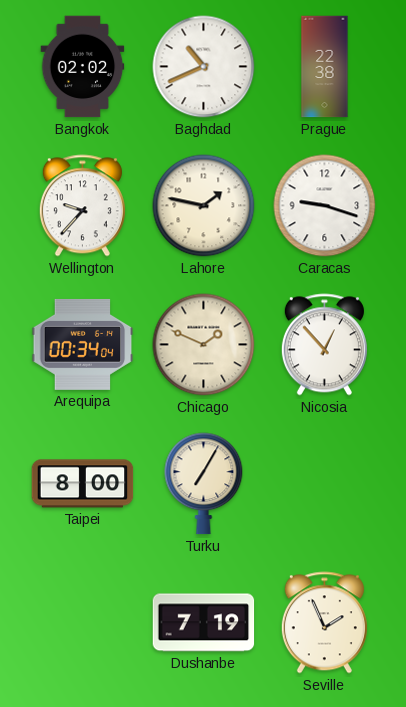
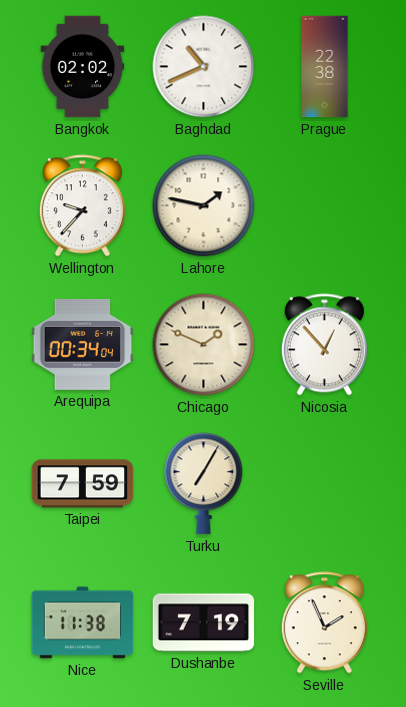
Caracas: 9:18 -> none (325, 206)
Taipei: 8:00 -> 7:59 (83, 484)
Nice: none -> 11:38 (83, 623)
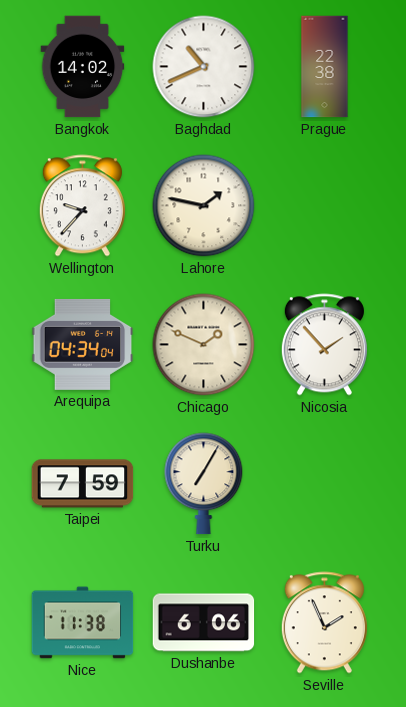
Bangkok: 02:02 -> 14:02 (83, 67)
Arequipa: 00:34 -> 04:34 (83, 344)
Nicosia: 12:53 -> 1:53 (324, 345)
Dushanbe: 7:19 -> 6:06 (204, 623)
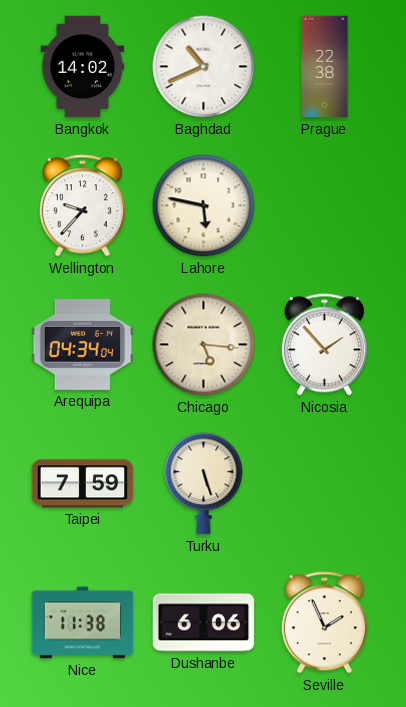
Lahore: 1:47 -> 5:47 (204, 206)
Chicago: 1:49 -> 5:16 (204, 345)
Turku: 7:05 -> 5:27 (204, 484)
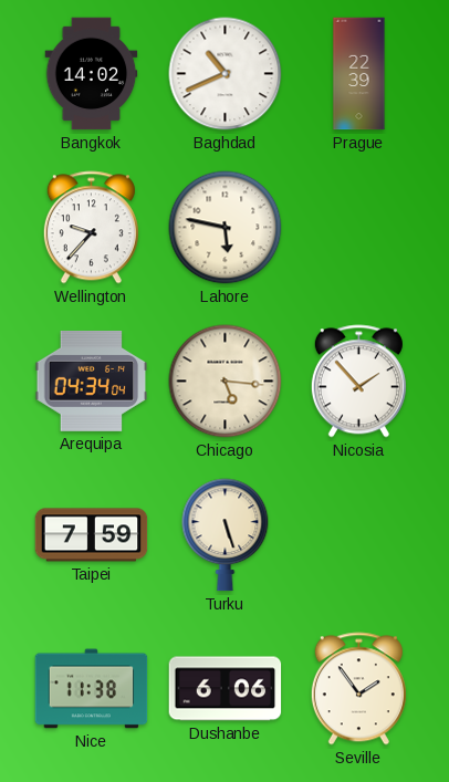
Prague: 22:38 -> 22:39 (359, 74)
Seville: 1:56 -> 1:54 (358, 689)
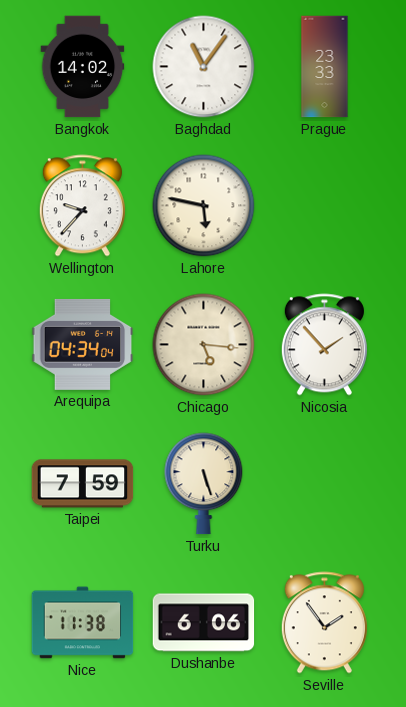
Baghdad: 10:41 -> 11:06 (204, 67)
Prague: 22:39 -> 23:33 (325, 67)
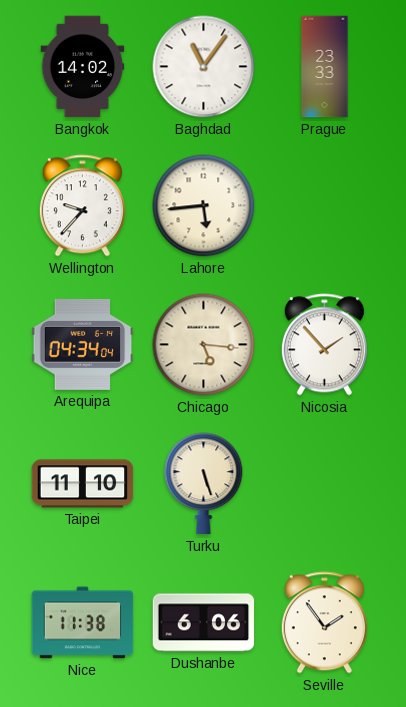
Lahore: 5:47 -> 5:44 (204, 206)
Taipei: 7:59 -> 11:10 (83, 484)
